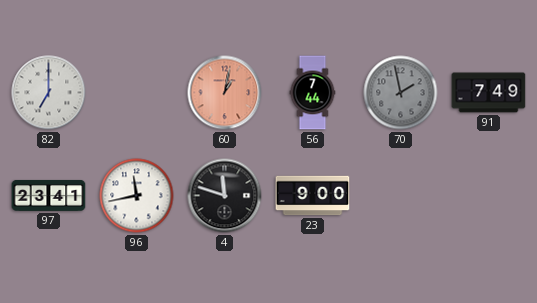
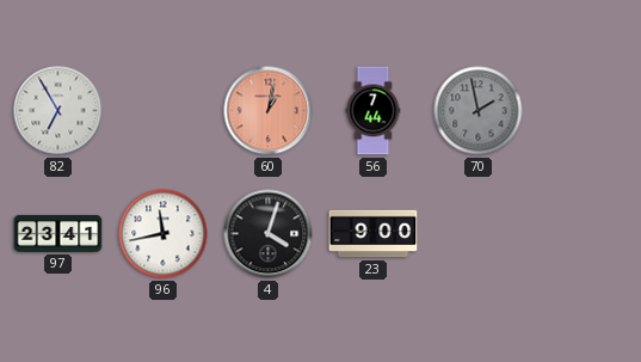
82: 7:00 -> 6:55 (58, 111)
91: 7:49 -> none (489, 93)
4: 11:48 -> 4:03 (269, 234)
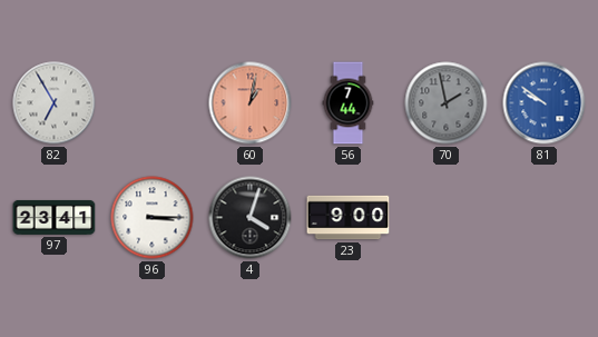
81: none -> 9:51 (545, 103)
96: 11:43 -> 3:15 (153, 218)
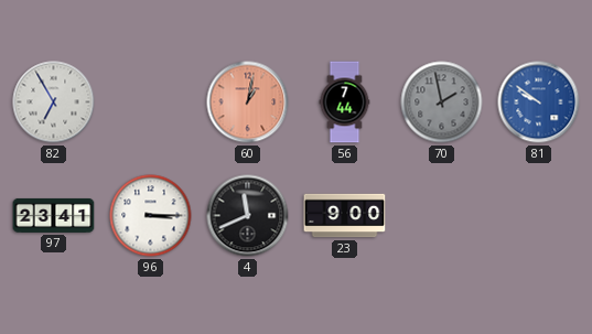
4: 4:03 -> 11:41 (248, 216)
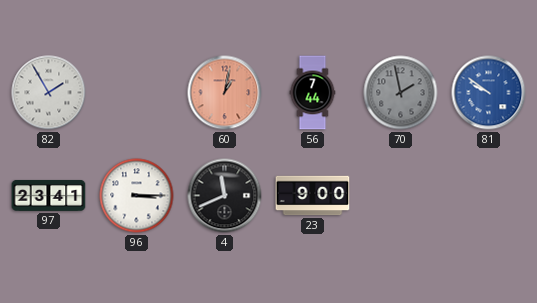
82: 6:55 -> 1:55 (49, 93)
